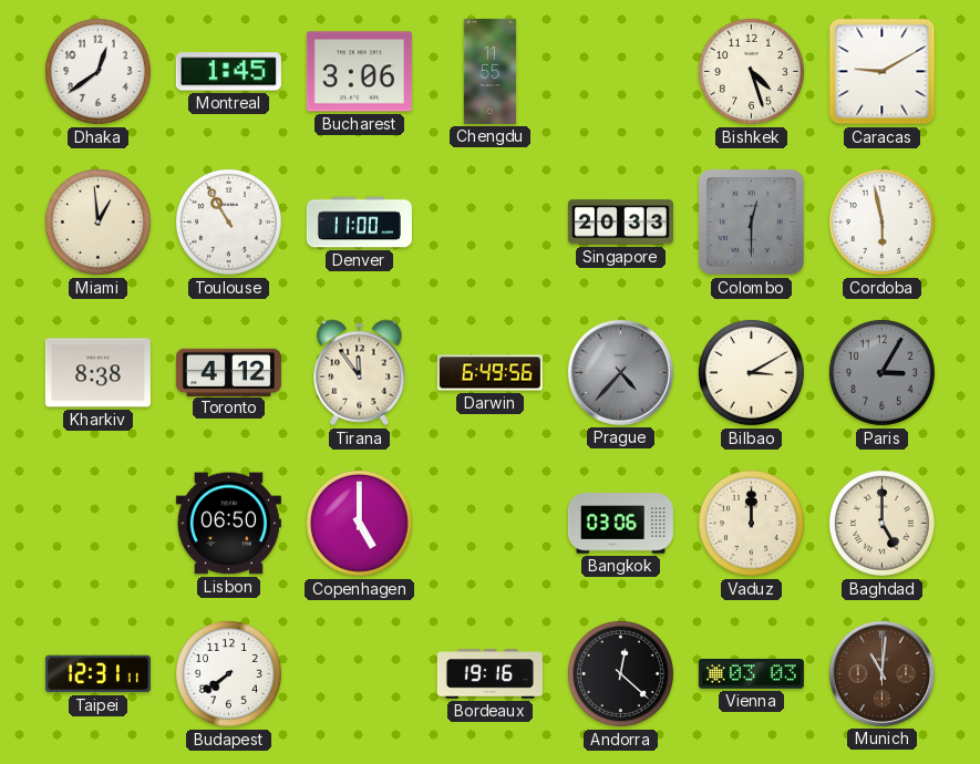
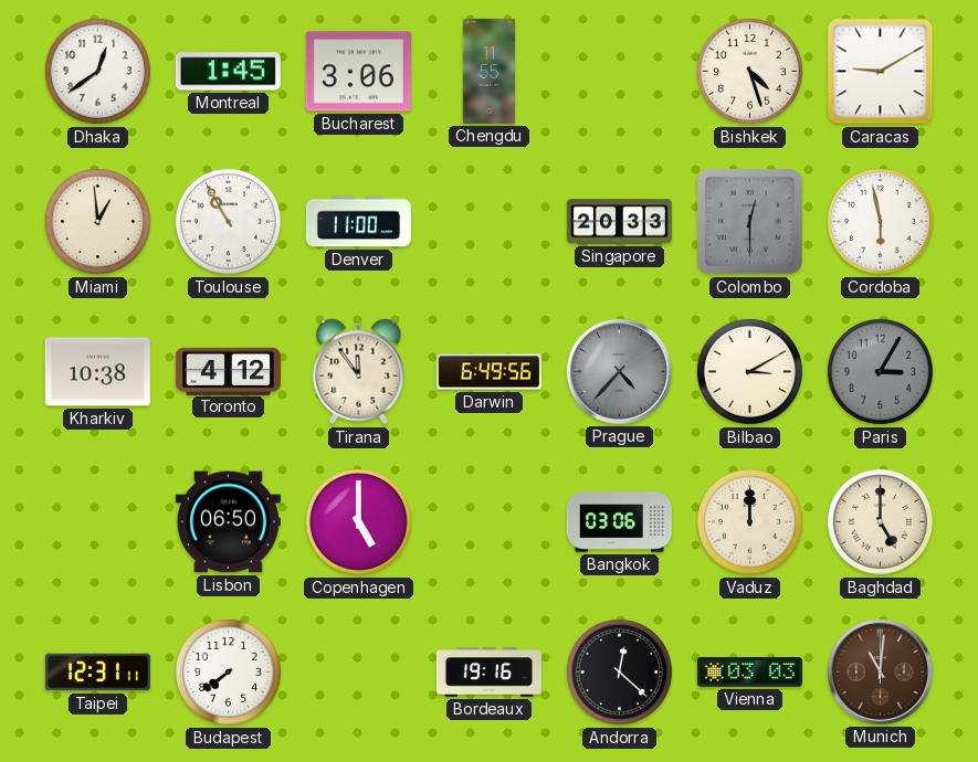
Kharkiv: 8:38 -> 10:38 (97, 372)
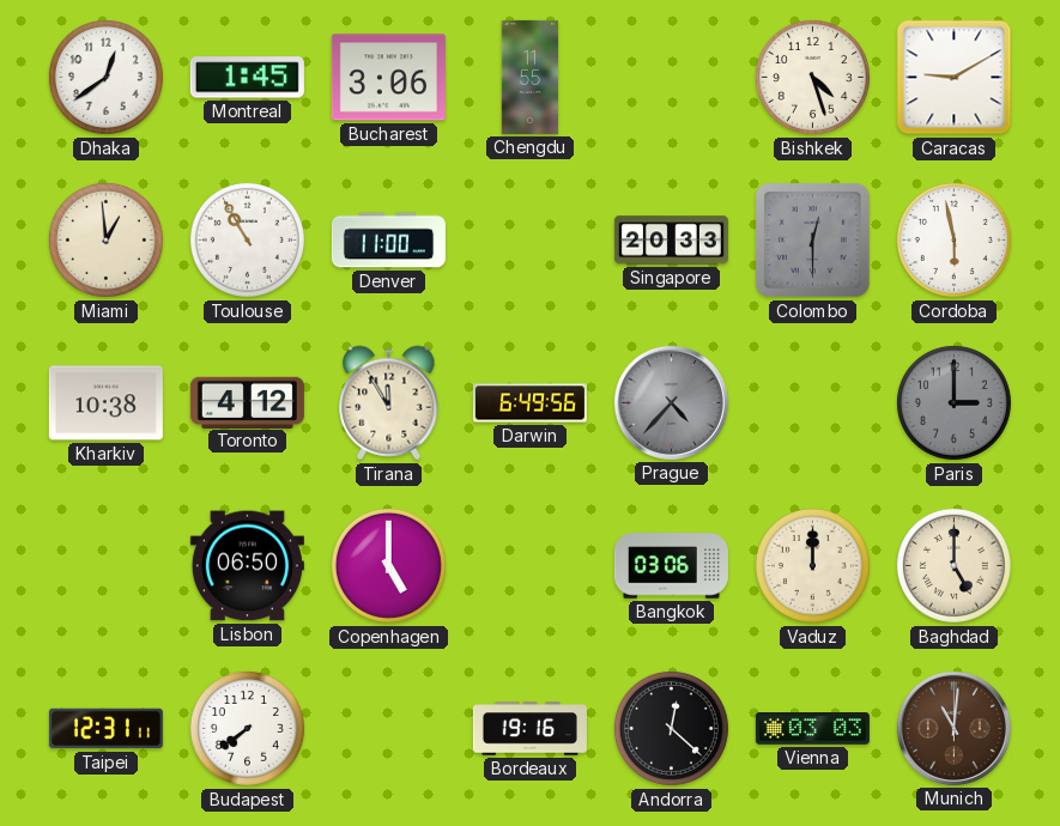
Tirana: 11:54 -> 11:55 (389, 403)
Bilbao: 3:10 -> none (749, 371)
Paris: 3:05 -> 3:00 (953, 402)
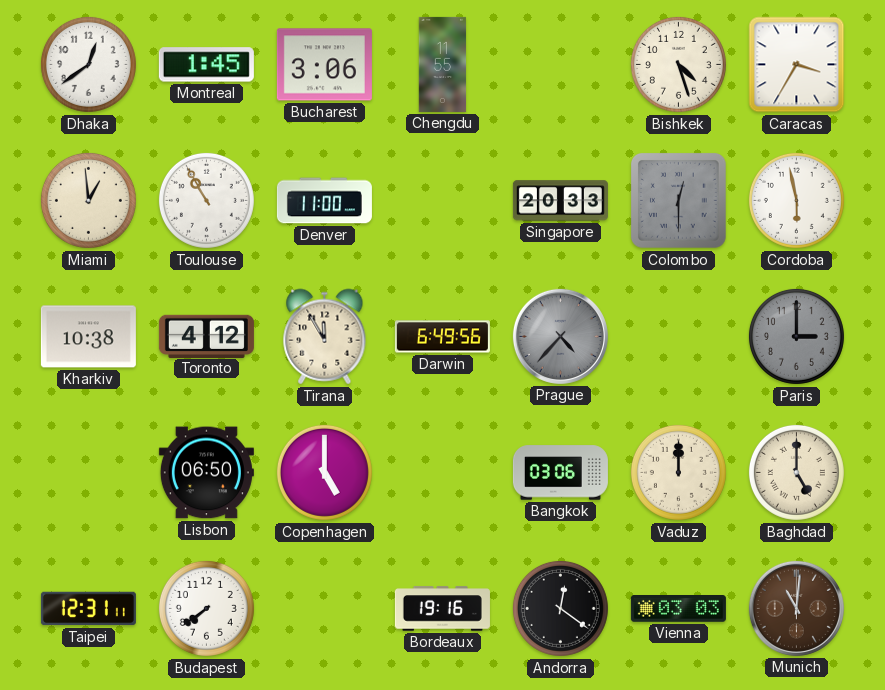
Caracas: 9:10 -> 3:35 (797, 65)
Andorra: 12:22 -> 12:21 (560, 608)
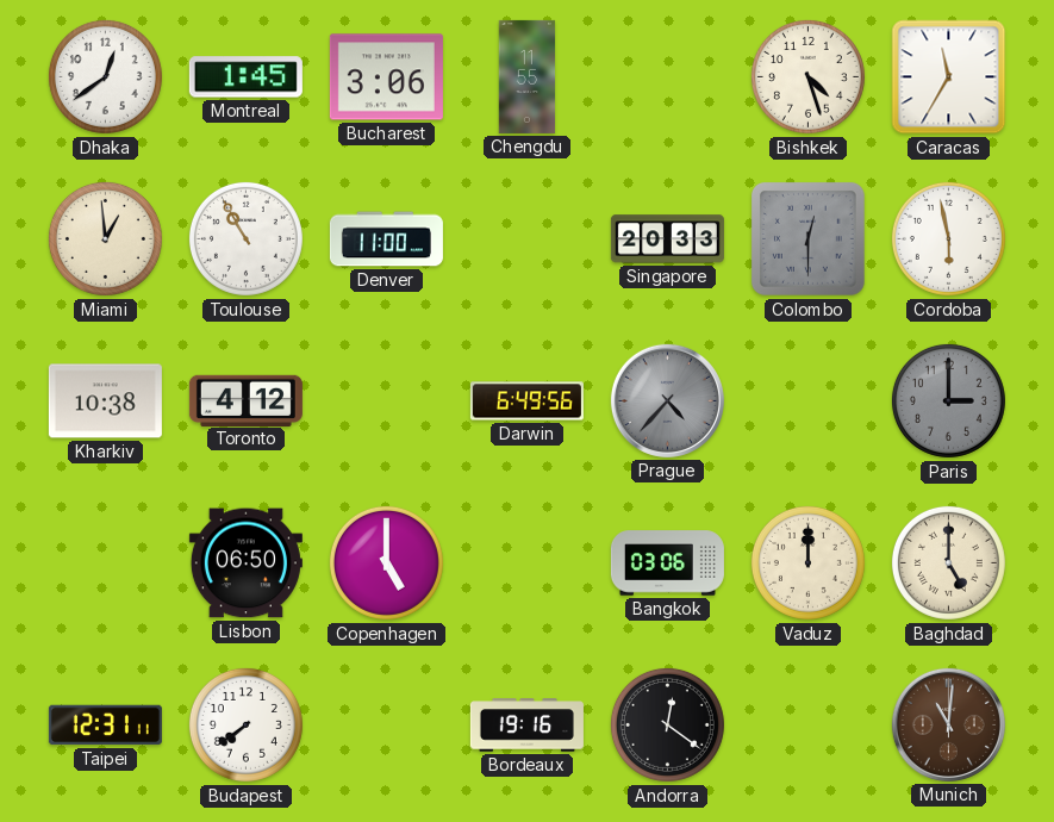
Caracas: 3:35 -> 11:35 (949, 77)
Tirana: 11:55 -> none (325, 337)
Vienna: 03:03 -> none (678, 609)
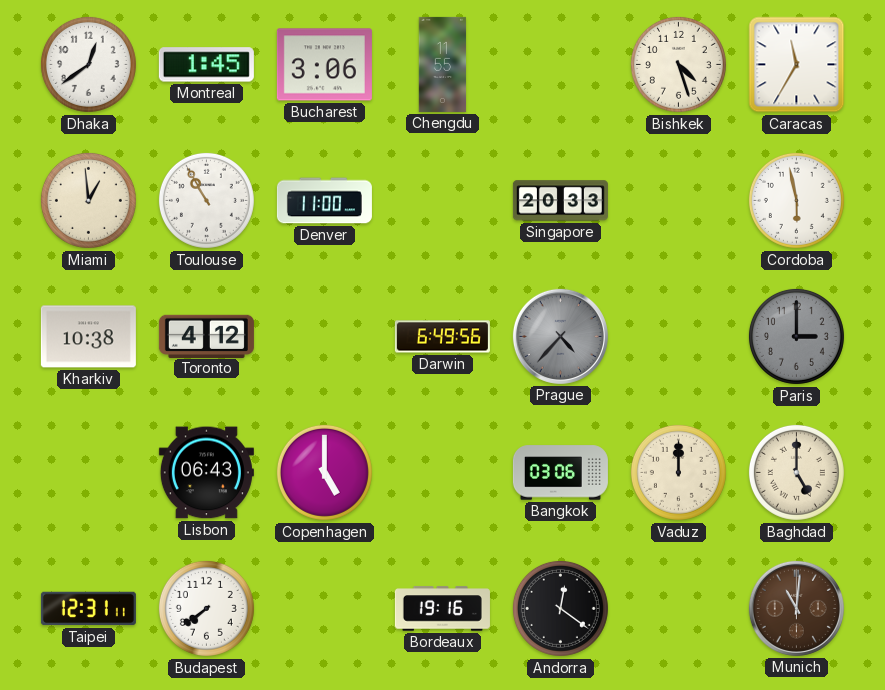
Colombo: 12:30 -> none (807, 238)
Lisbon: 06:50 -> 06:43 (206, 473)
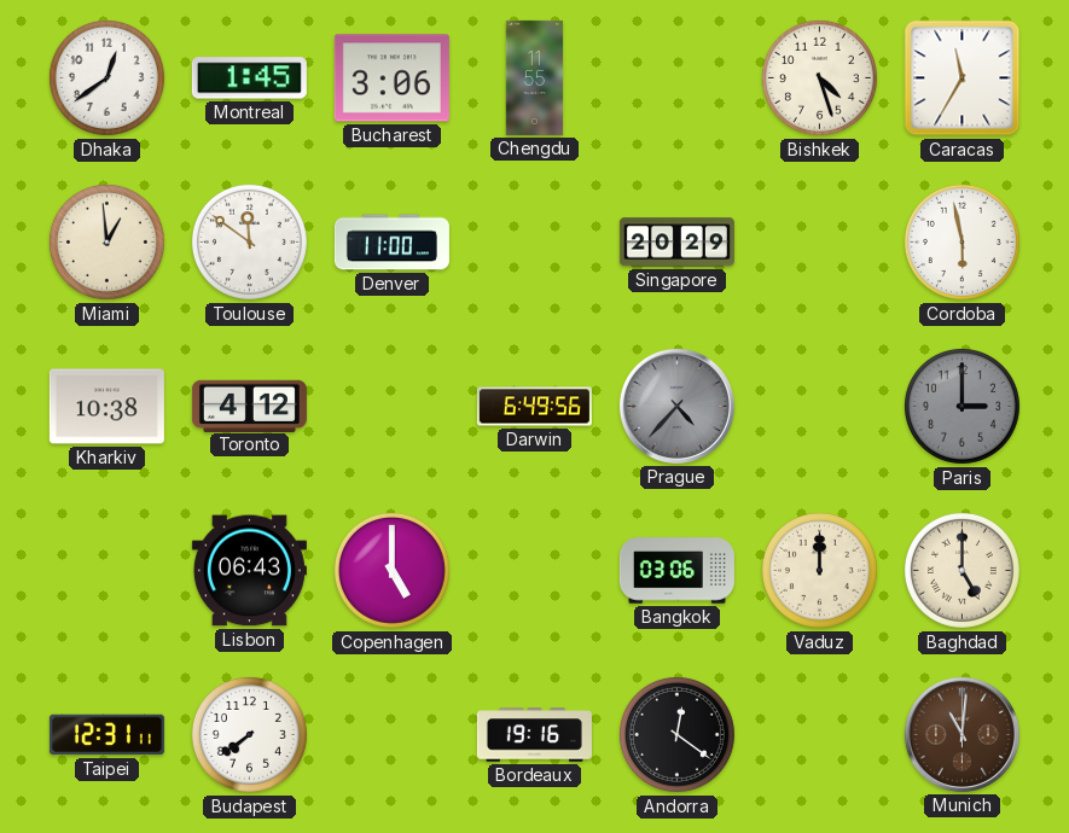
Toulouse: 10:55 -> 11:51 (249, 241)
Singapore: 20:33 -> 20:29 (676, 243)
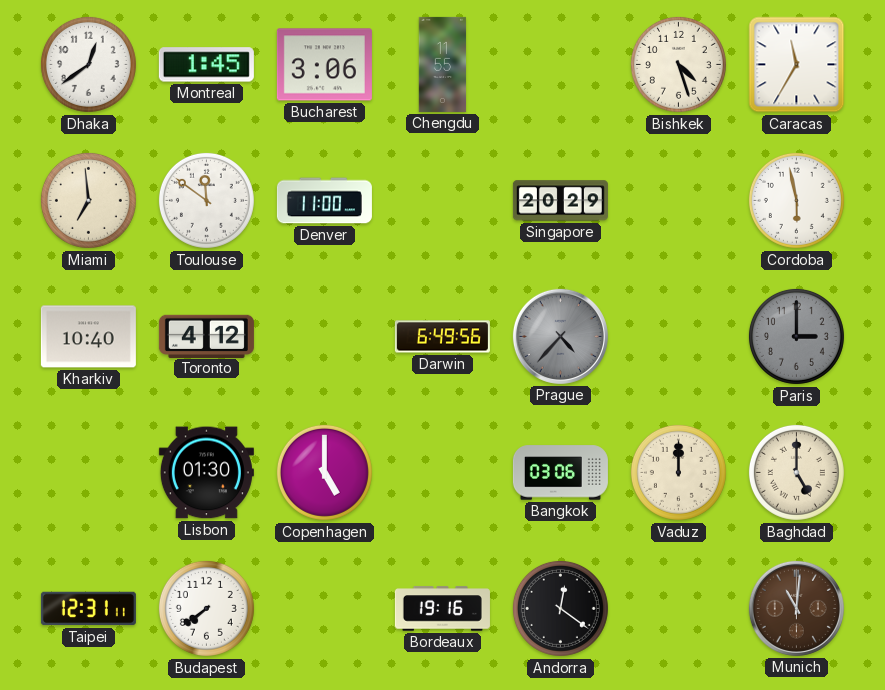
Miami: 12:59 -> 6:59 (88, 200)
Kharkiv: 10:38 -> 10:40 (88, 337)
Lisbon: 06:43 -> 01:30 (206, 473)
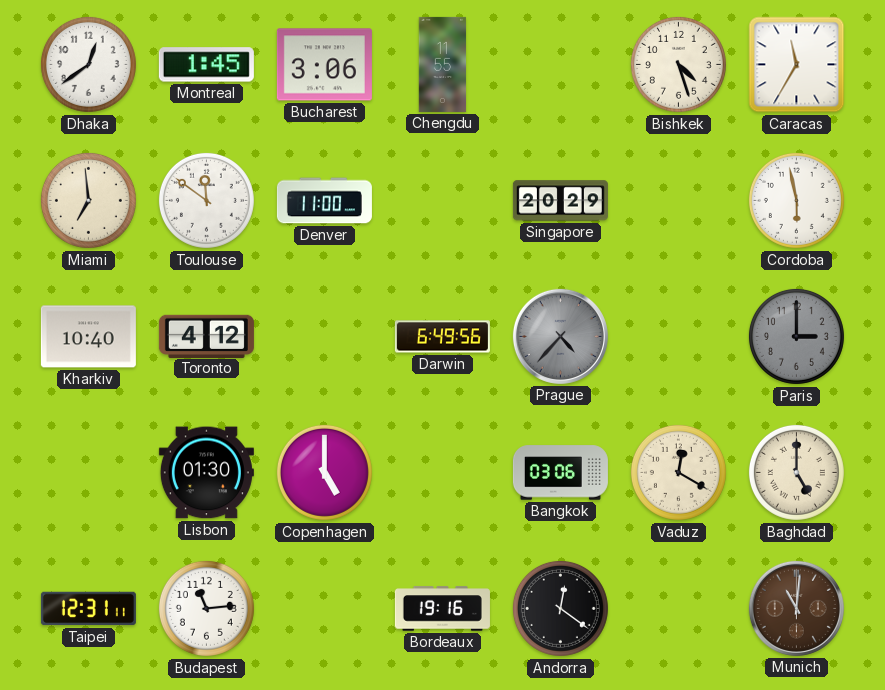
Vaduz: 12:00 -> 12:20 (678, 472)
Budapest: 7:39 -> 11:14 (206, 608)
